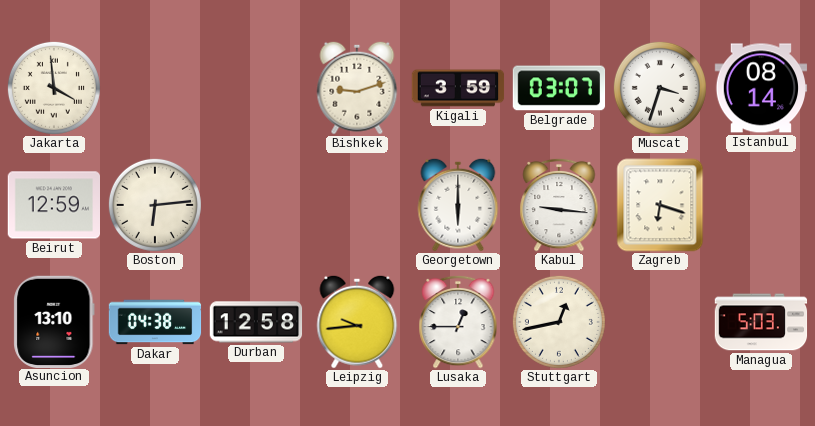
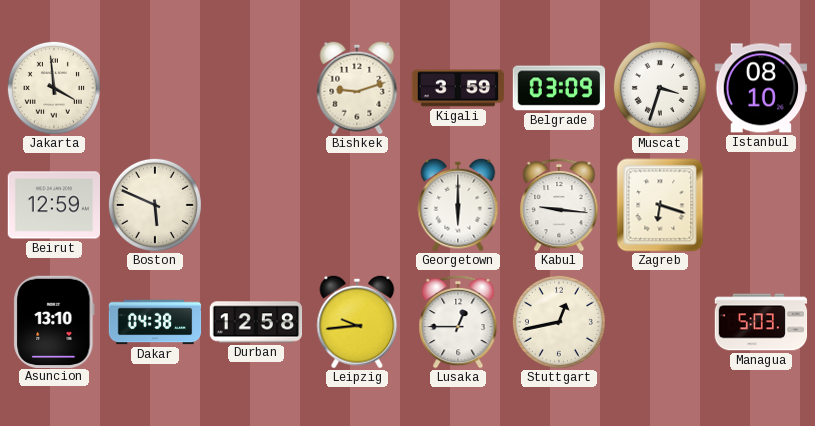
Belgrade: 03:07 -> 03:09 (559, 88)
Istanbul: 08:14 -> 08:10 (761, 88)
Boston: 6:14 -> 5:49 (155, 205)
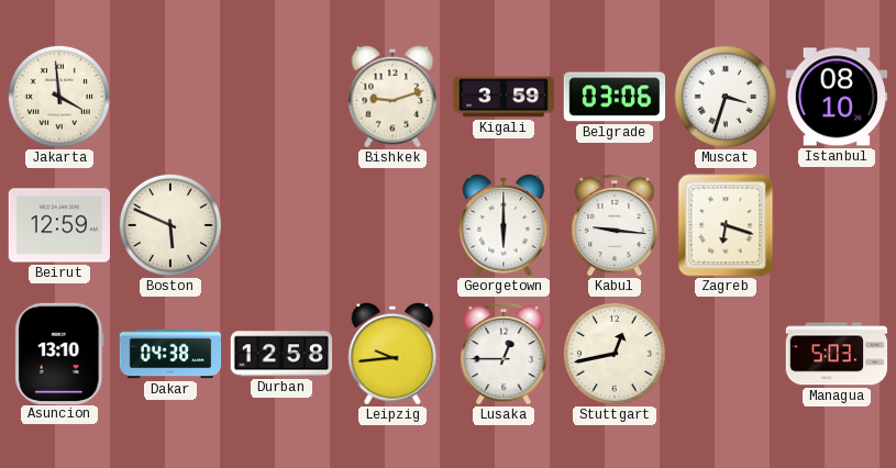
Belgrade: 03:09 -> 03:06 (615, 97)
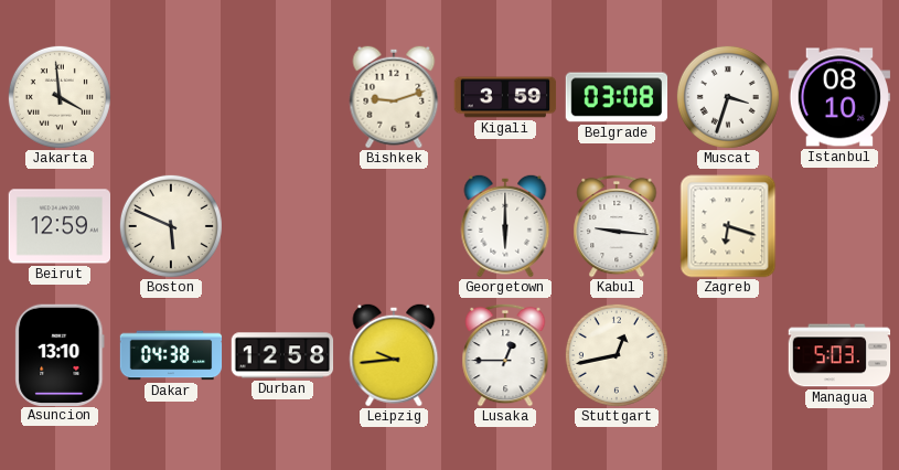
Belgrade: 03:06 -> 03:08 (617, 97)
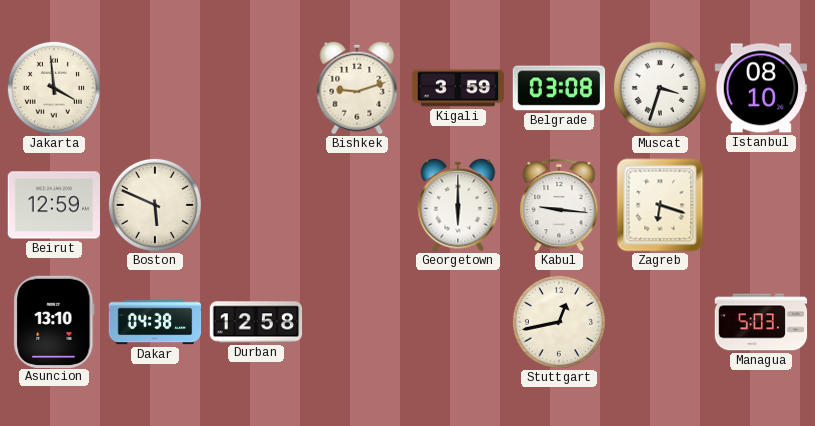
Leipzig: 9:44 -> none (394, 355)
Lusaka: 12:45 -> none (505, 355)
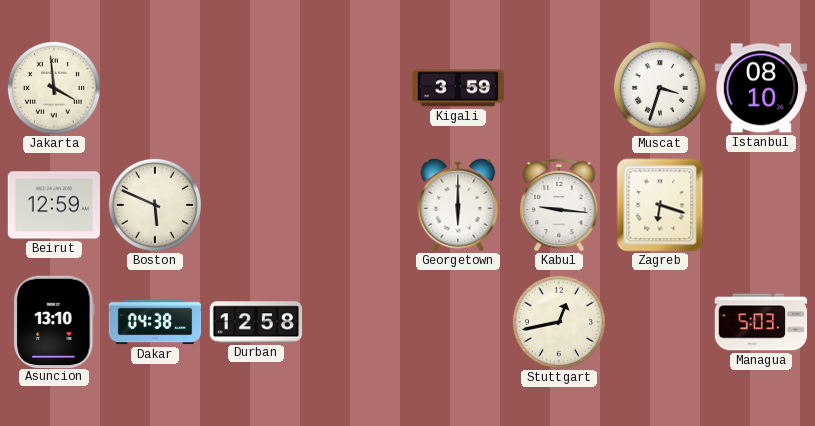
Bishkek: 9:12 -> none (357, 88)
Belgrade: 03:08 -> none (559, 88)
